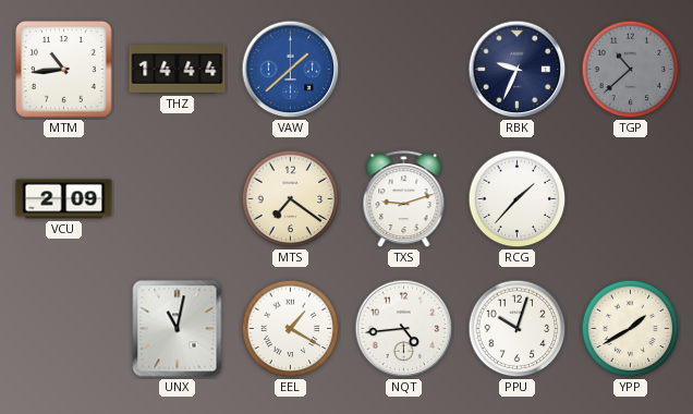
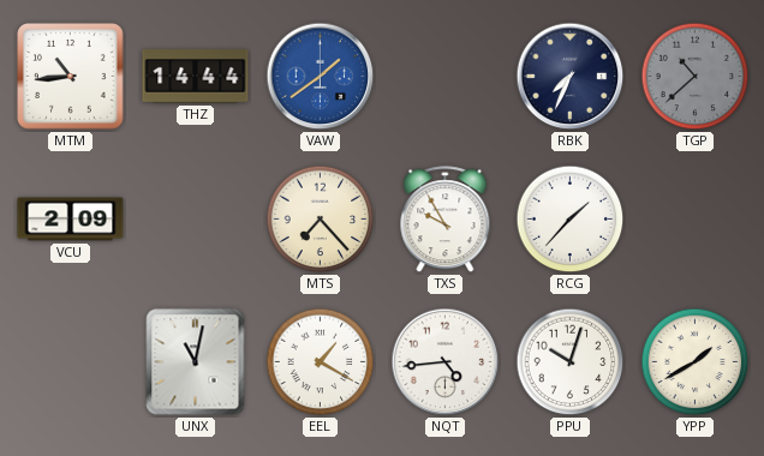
VAW: 1:38 -> 1:39 (321, 77)
RBK: 9:34 -> 7:34 (571, 77)
MTS: 7:21 -> 7:23 (321, 220)
TXS: 9:12 -> 9:55 (446, 220)
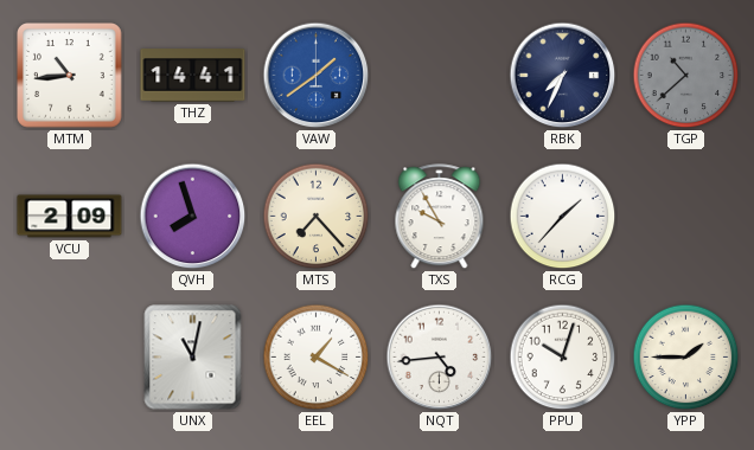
THZ: 14:44 -> 14:41 (193, 76)
QVH: none -> 7:57 (193, 217)
YPP: 1:40 -> 1:45 (686, 358)
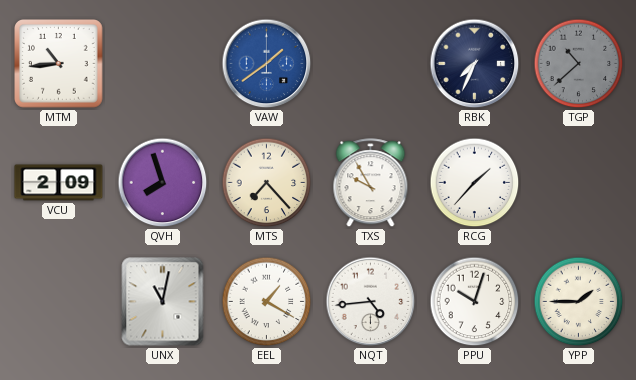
THZ: 14:41 -> none (193, 76)
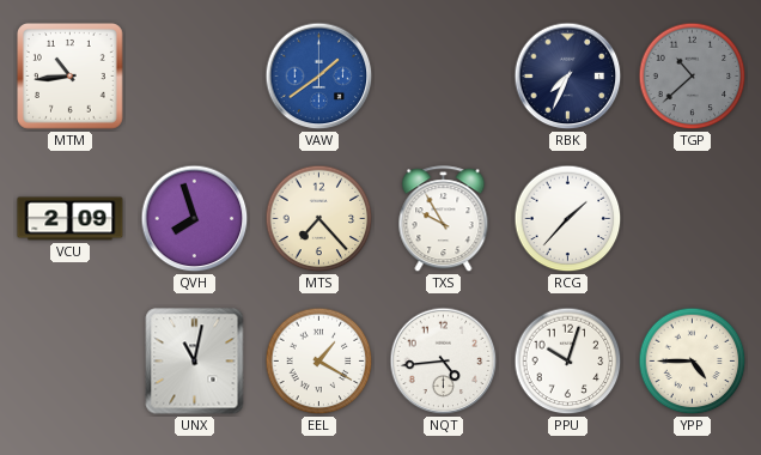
YPP: 1:45 -> 4:45 (693, 362)
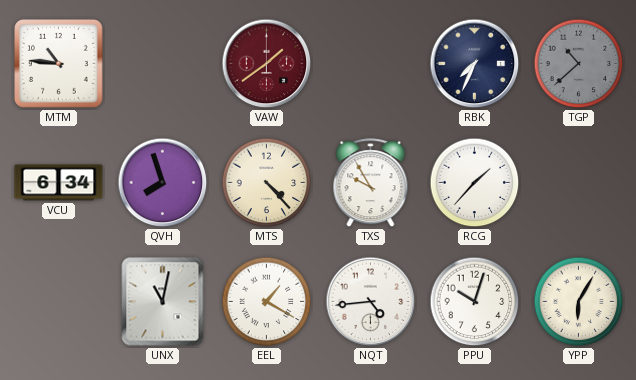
MTM: 10:44 -> 10:46 (59, 64)
VAW dial: blue -> burgundy (267, 64)
VCU: 2:09 -> 6:34 (59, 183)
MTS: 7:23 -> 4:23 (267, 183)
YPP: 4:45 -> 6:05 (579, 302)
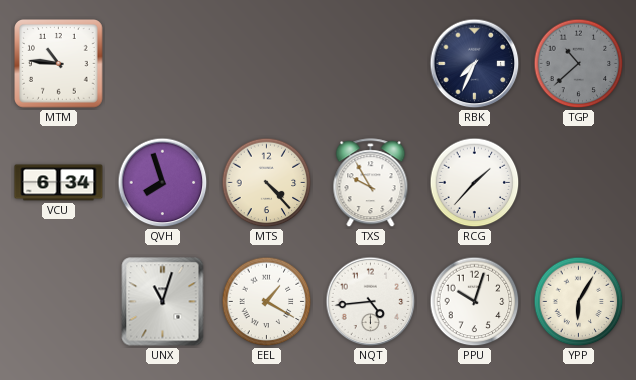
VAW: 1:39 -> none (267, 64)
UNX: 11:02 -> 11:03 (163, 302)
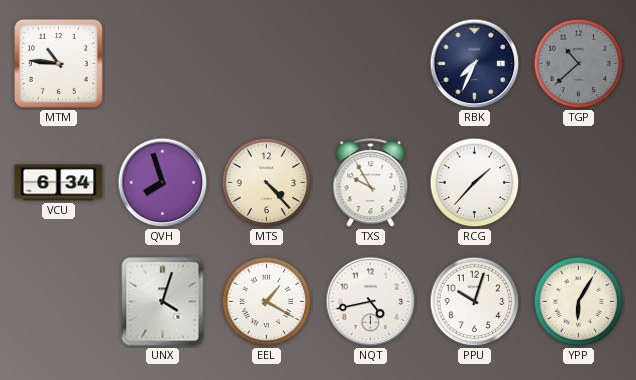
UNX: 11:03 -> 4:03 (163, 302)
NQT: 4:44 -> 4:43 (371, 302)
